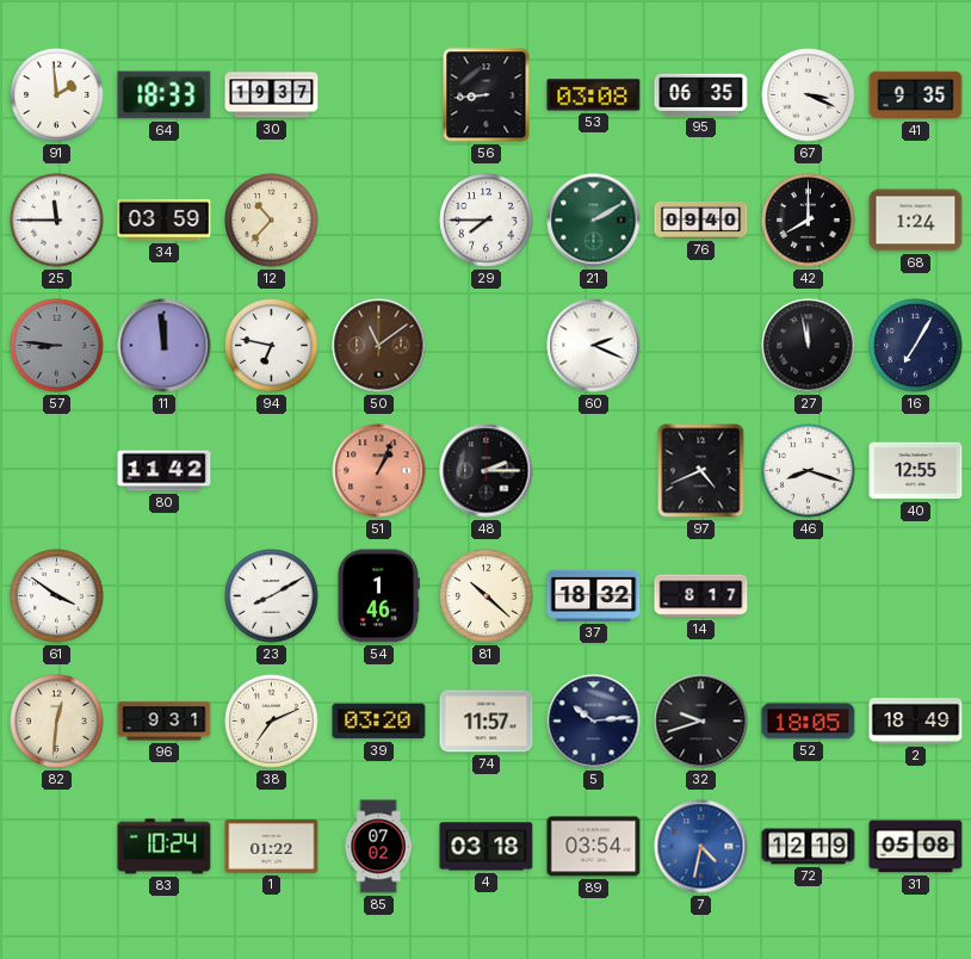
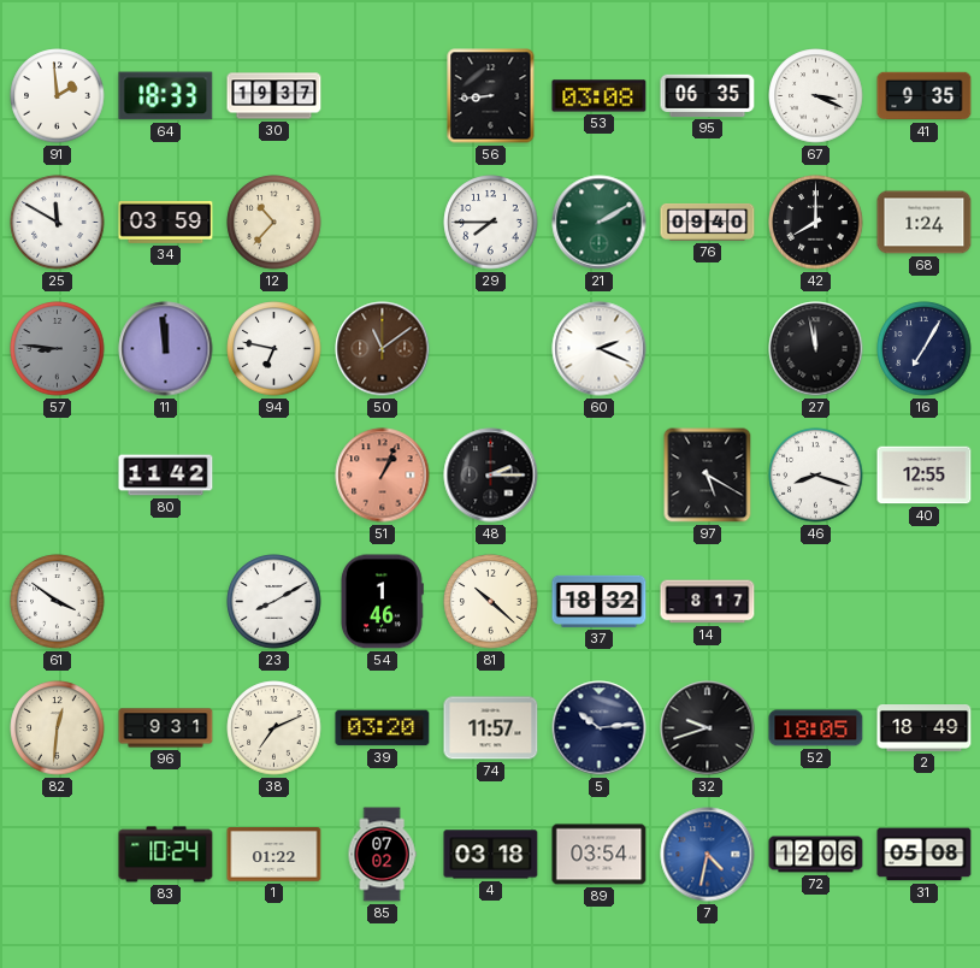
25: 11:45 -> 11:50 (58, 223)
97: 4:41 -> 5:20 (708, 476)
72: 12:19 -> 12:06 (816, 855)
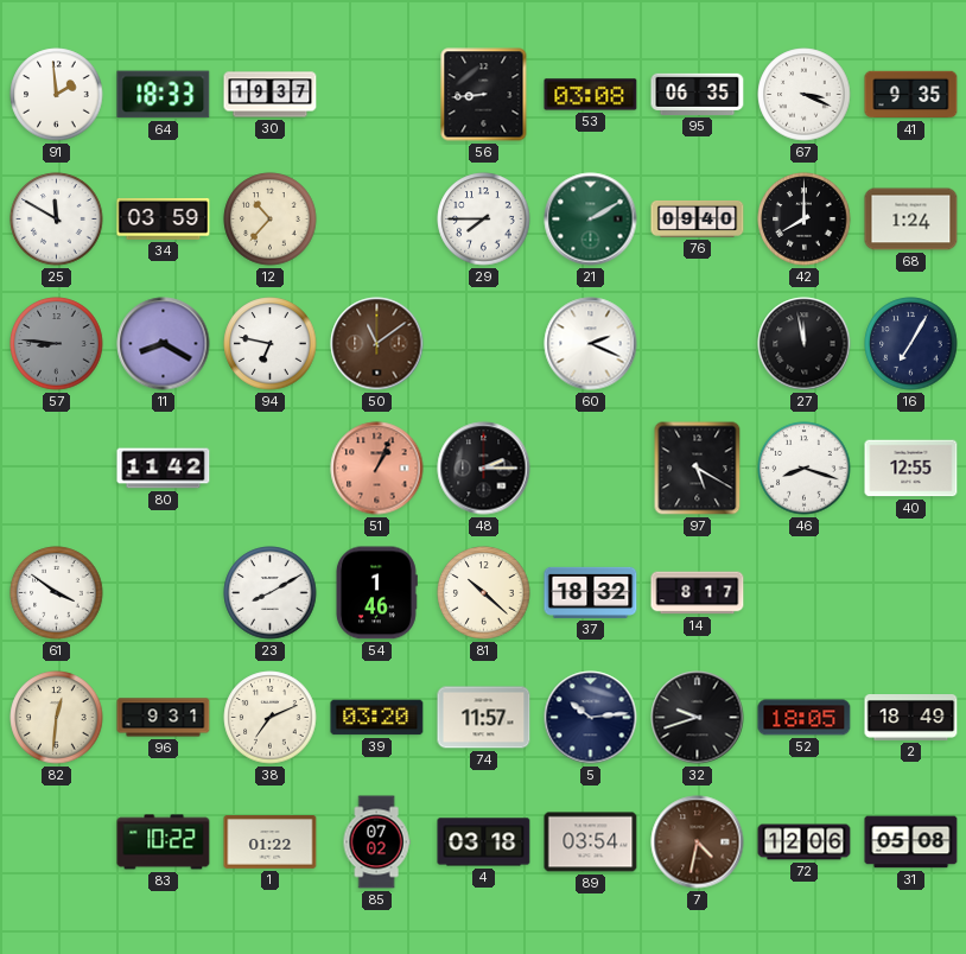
11: 11:59 -> 8:20 (164, 344)
83: 10:24 -> 10:22 (164, 842)
7 dial: blue -> brown (698, 842)
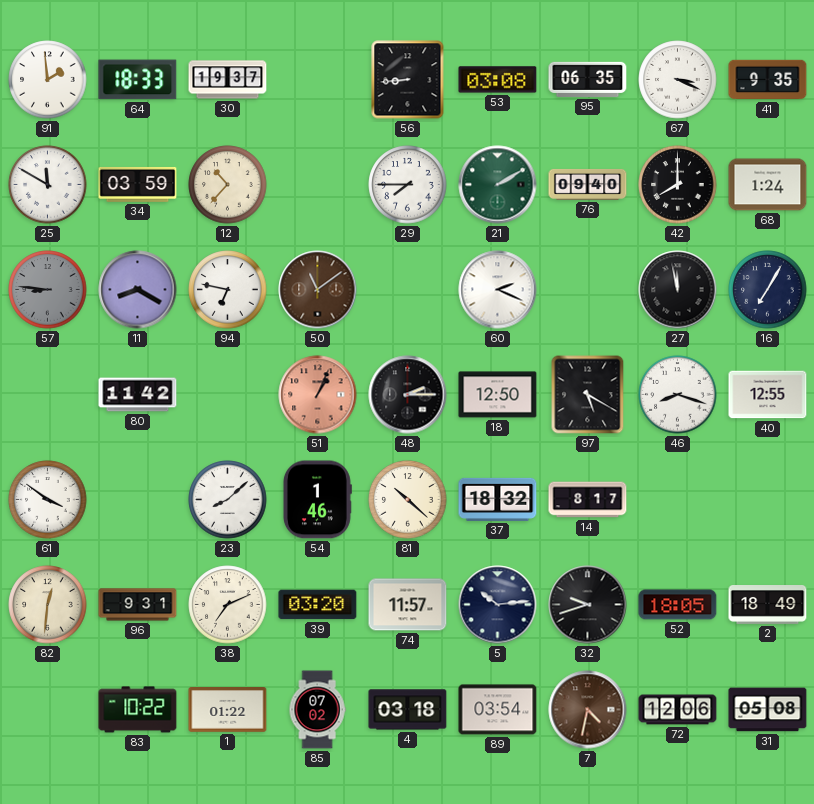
18: none -> 12:50 (498, 395)
23: 8:10 -> 8:08 (228, 500)
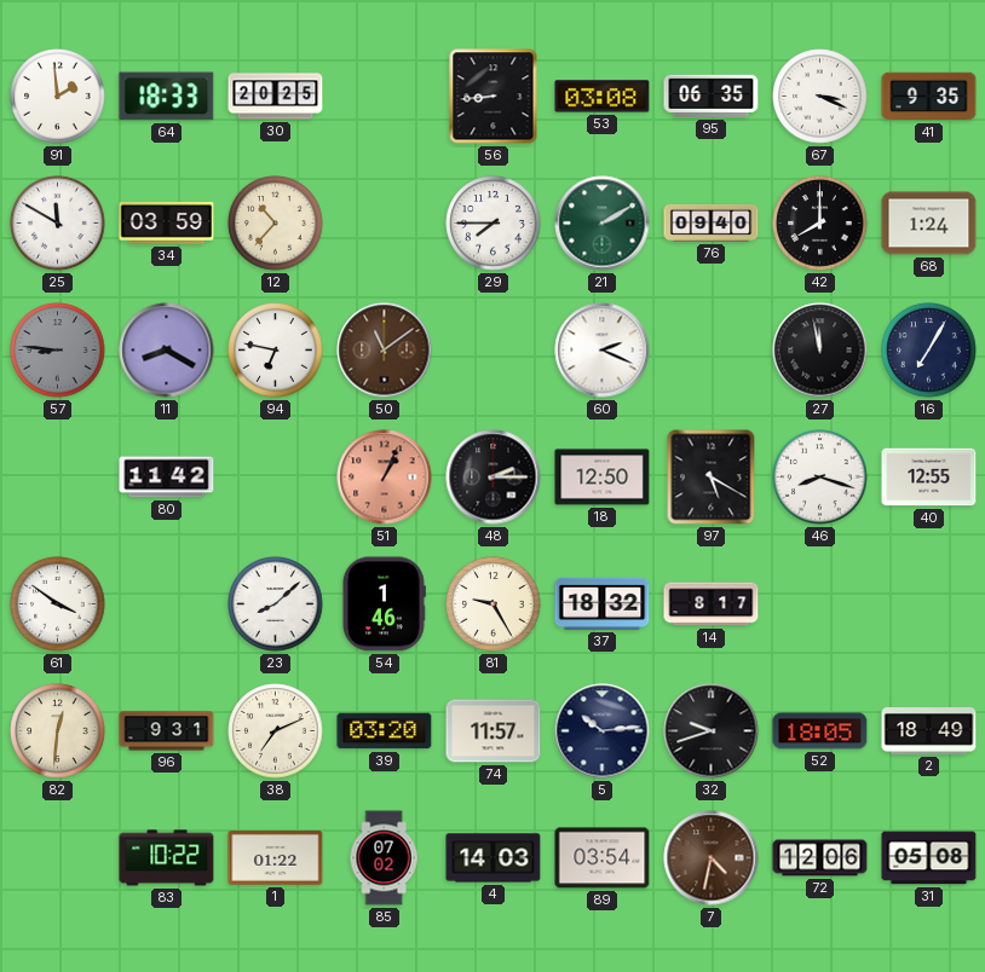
30: 19:37 -> 20:25 (276, 97)
81: 10:22 -> 9:25 (494, 604)
4: 03:18 -> 14:03 (494, 858)
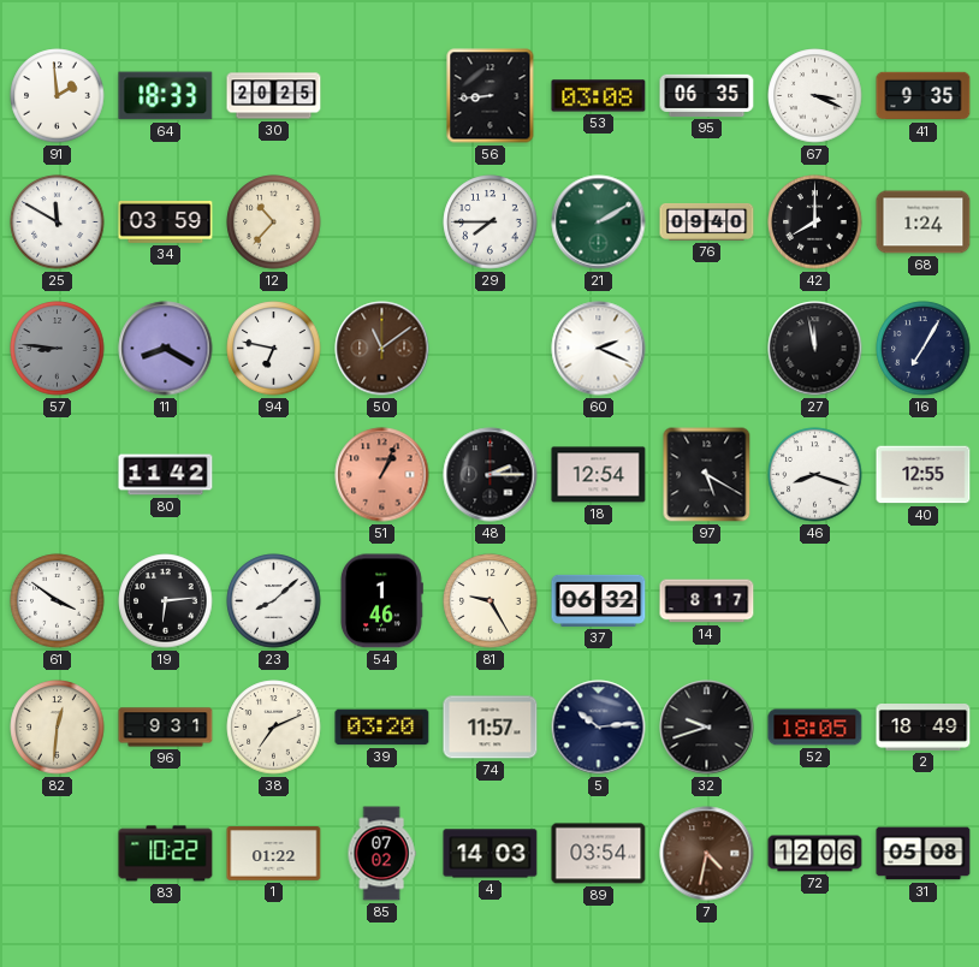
18: 12:50 -> 12:54 (599, 475)
19: none -> 6:14 (166, 601)
37: 18:32 -> 06:32 (599, 600)
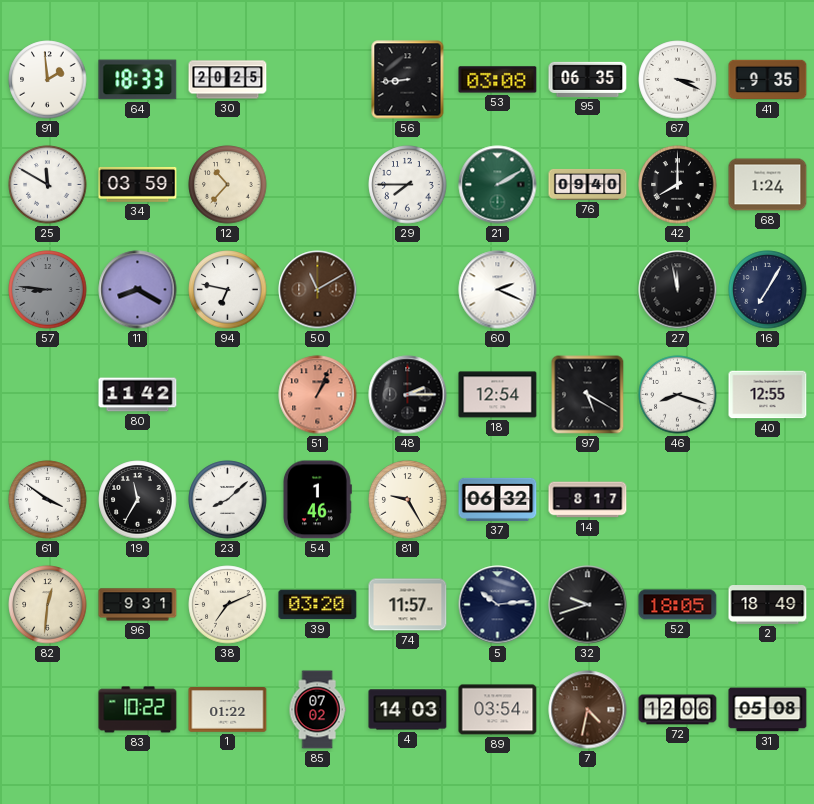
50: 11:09 -> 11:10 (318, 290)
19: 6:14 -> 11:35 (138, 500)
